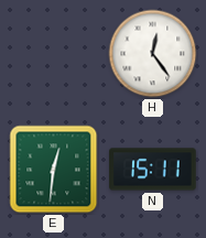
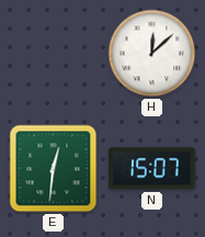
H: 12:24 -> 12:08 (152, 54)
N: 15:11 -> 15:07 (152, 169)
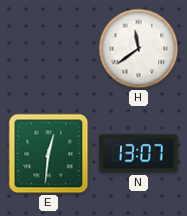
H: 12:08 -> 11:39 (139, 49)
N: 15:07 -> 13:07 (139, 154)
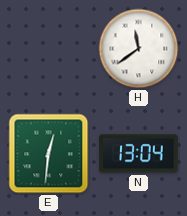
N: 13:07 -> 13:04 (139, 154)
